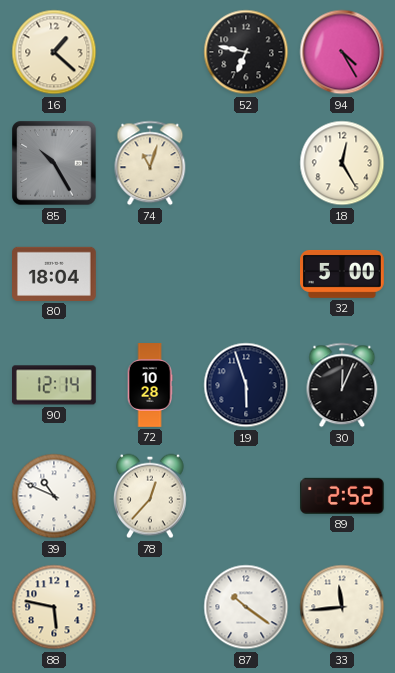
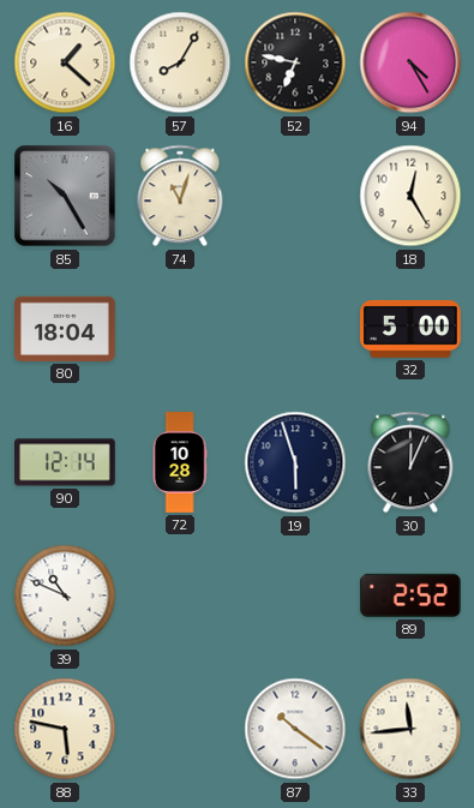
57: none -> 8:05 (180, 62)
78: 12:37 -> none (150, 496)
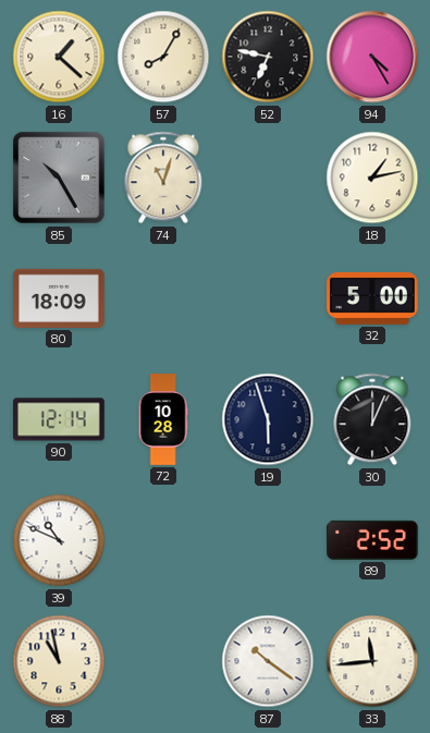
18: 12:25 -> 1:13 (372, 178)
80: 18:04 -> 18:09 (60, 298)
88: 5:47 -> 10:58 (59, 661)
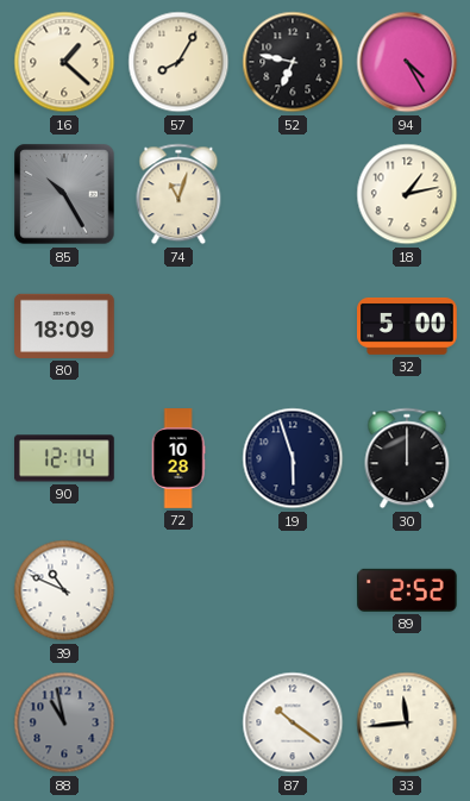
30: 12:04 -> 12:00 (407, 458)
88 dial: cream -> grey (64, 722)
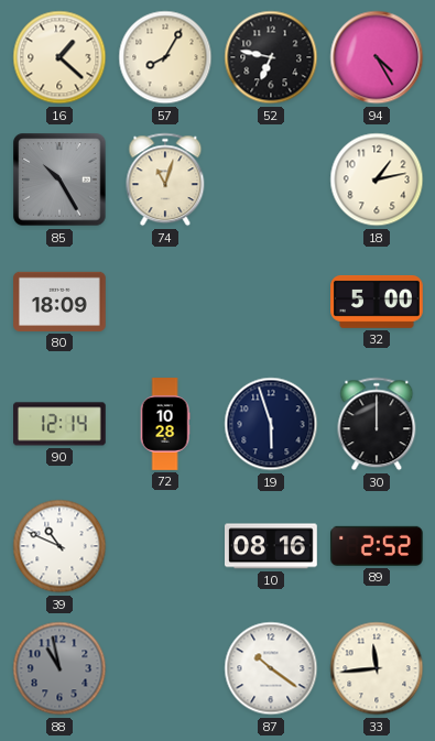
10: none -> 08:16 (272, 546)
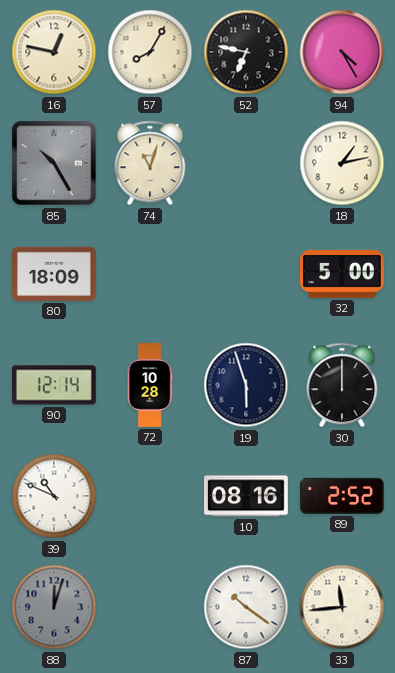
16: 1:22 -> 12:47 (54, 52)
88: 10:58 -> 12:03 (54, 607)
